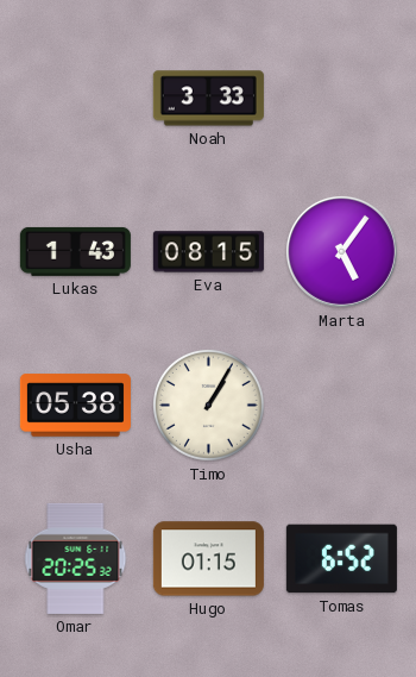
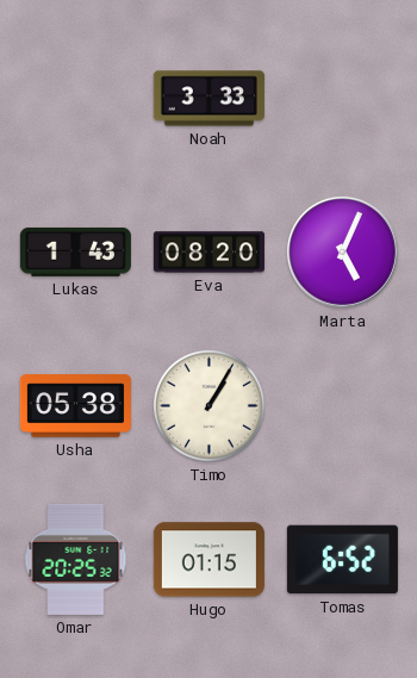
Eva: 08:15 -> 08:20 (208, 253)
Marta: 5:06 -> 5:04 (342, 251)
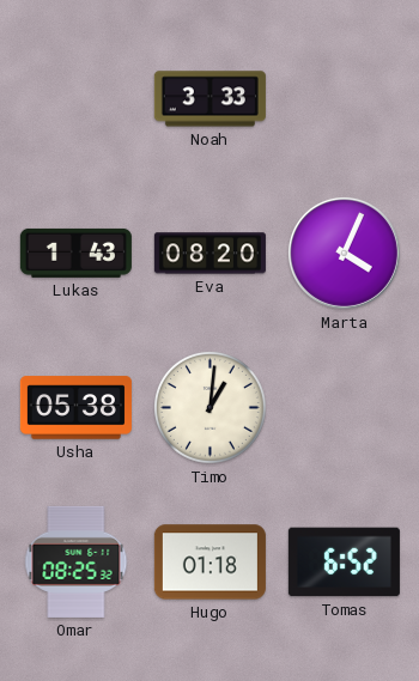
Marta: 5:04 -> 4:04 (344, 253)
Timo: 1:05 -> 1:01 (209, 407)
Omar: 20:25 -> 08:25 (77, 561)
Hugo: 01:15 -> 01:18 (209, 563)
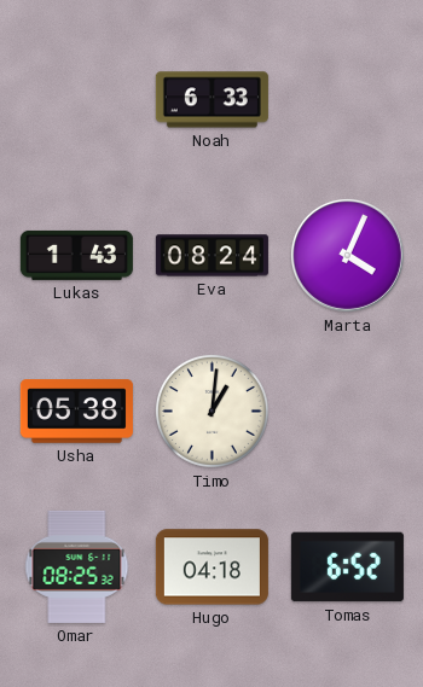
Noah: 3:33 -> 6:33 (211, 100)
Eva: 08:20 -> 08:24 (211, 256)
Hugo: 01:18 -> 04:18 (211, 567)
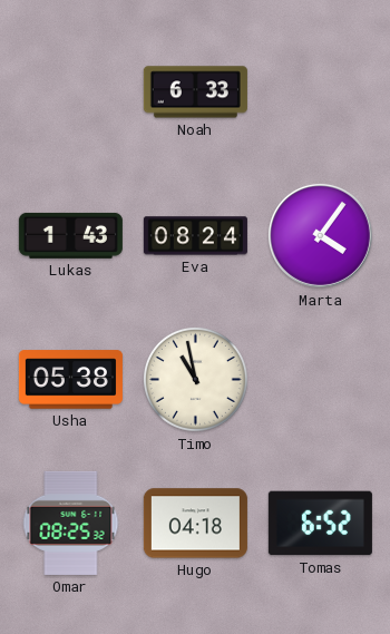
Marta: 4:04 -> 4:06 (320, 235)
Timo: 1:01 -> 10:58 (195, 379)
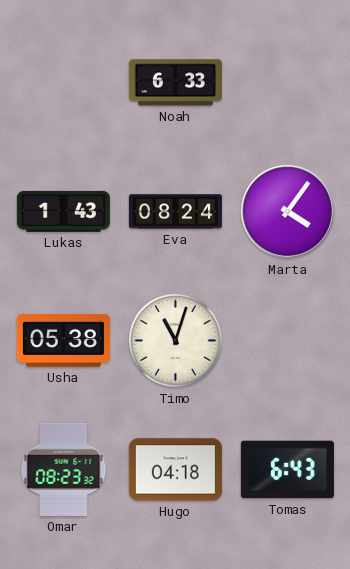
Timo: 10:58 -> 11:03 (175, 340)
Omar: 08:25 -> 08:23 (64, 469)
Tomas: 6:52 -> 6:43 (287, 470)
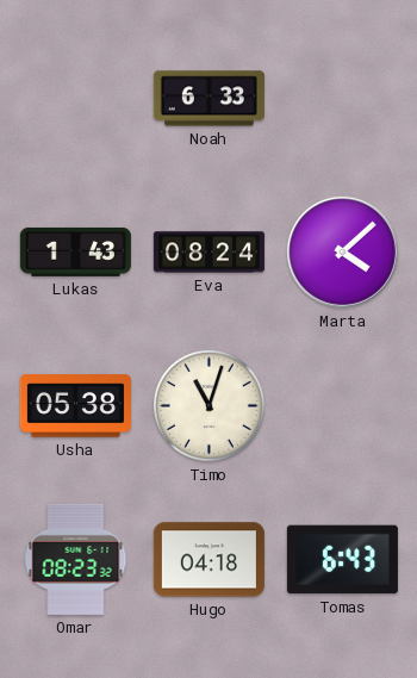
Marta: 4:06 -> 4:08 (342, 251)
